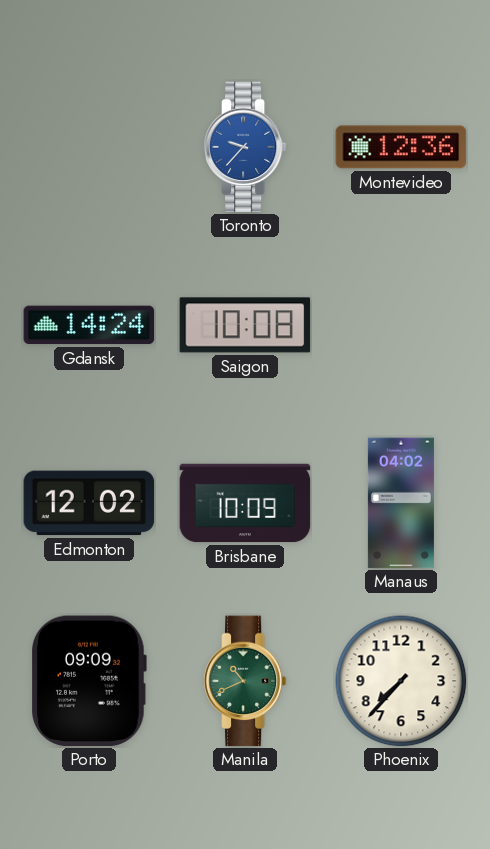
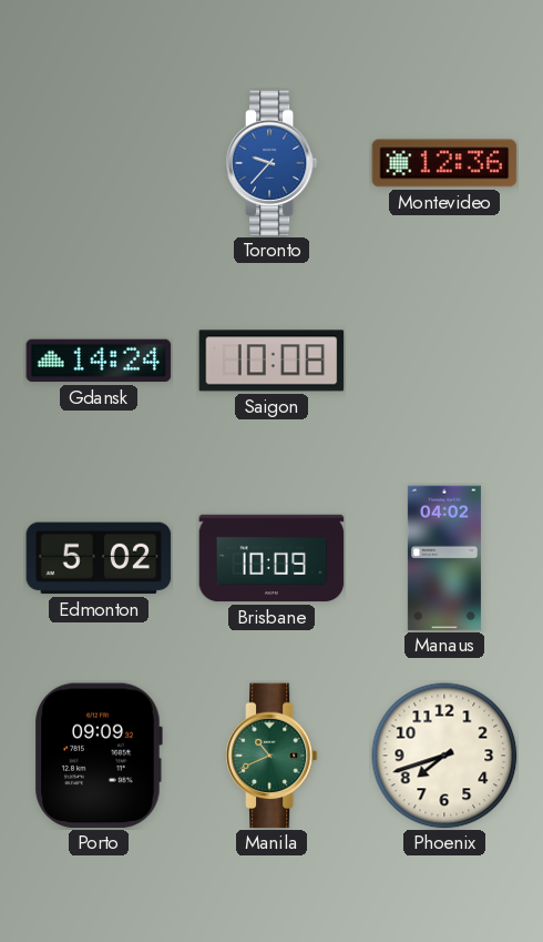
Edmonton: 12:02 -> 5:02 (99, 558)
Phoenix: 7:37 -> 7:42 (444, 756)
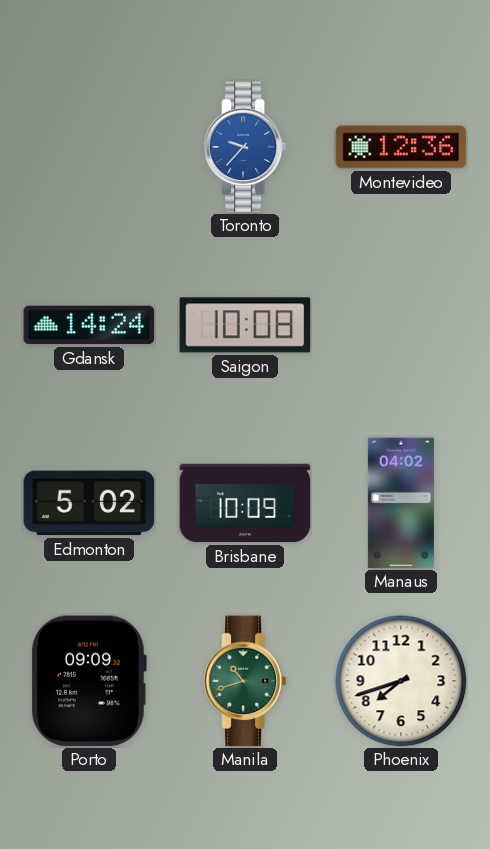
Manila: 10:41 -> 10:42 (245, 681)
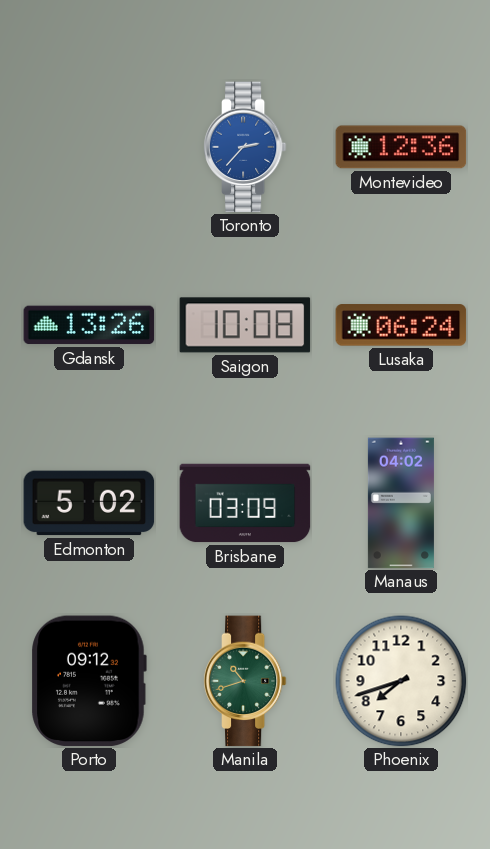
Toronto: 9:37 -> 2:37 (245, 147)
Gdansk: 14:24 -> 13:26 (89, 325)
Lusaka: none -> 06:24 (401, 325)
Brisbane: 10:09 -> 03:09 (245, 503)
Porto: 09:09 -> 09:12 (89, 681)
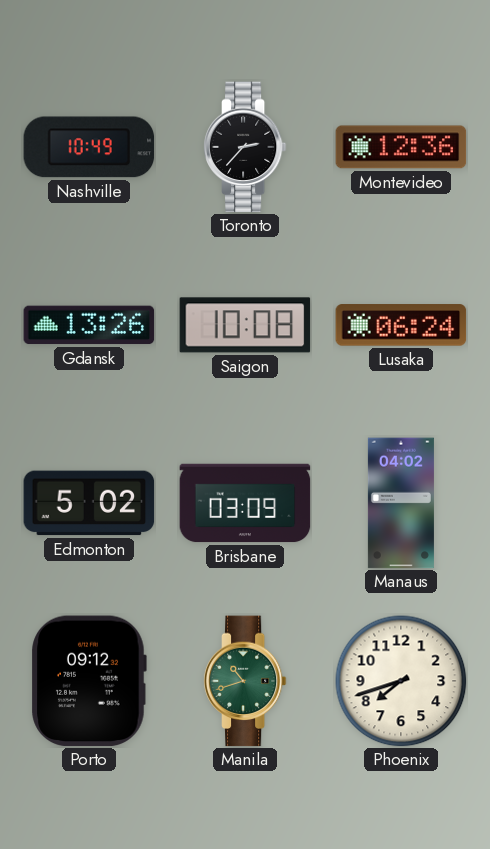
Nashville: none -> 10:49 (89, 147)
Toronto dial: blue -> black (245, 147)
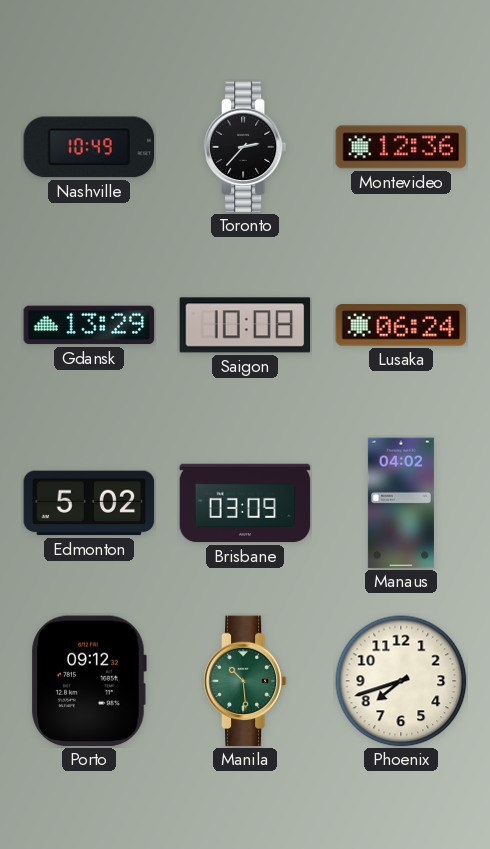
Gdansk: 13:26 -> 13:29 (89, 325)
Manila: 10:42 -> 10:29 (245, 681)
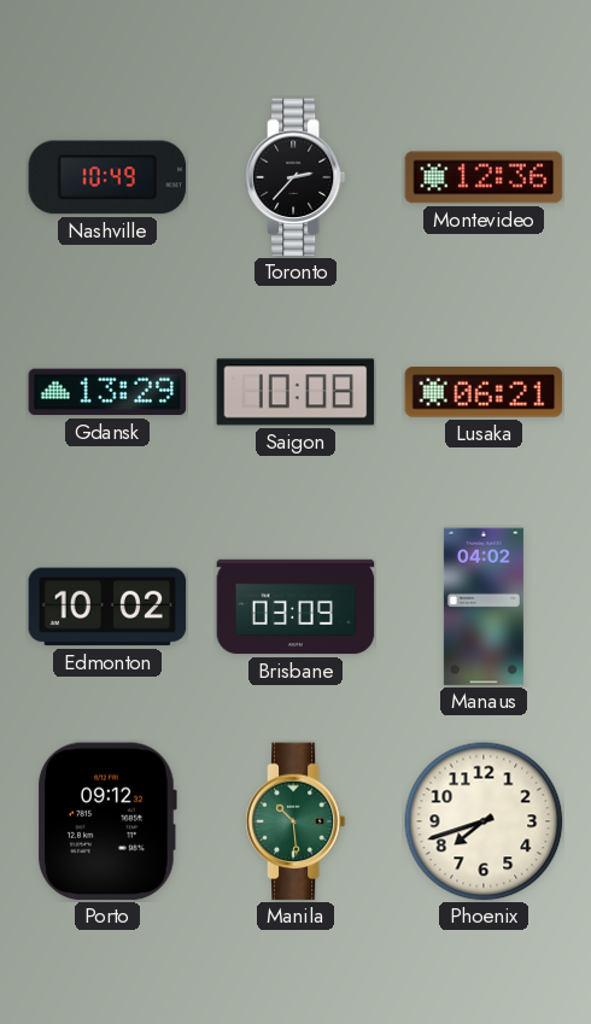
Lusaka: 06:24 -> 06:21 (484, 392)
Edmonton: 5:02 -> 10:02 (107, 607)
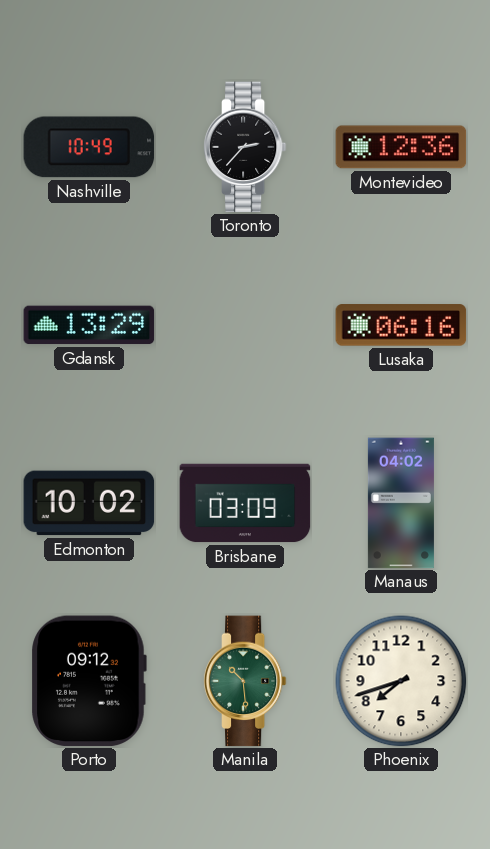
Saigon: 10:08 -> none (295, 392)
Lusaka: 06:21 -> 06:16 (401, 325)
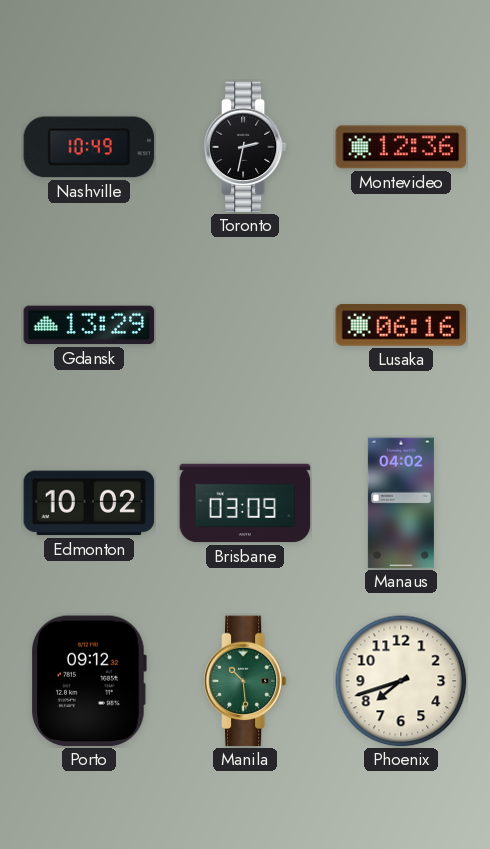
Toronto: 2:37 -> 2:32 (245, 147)
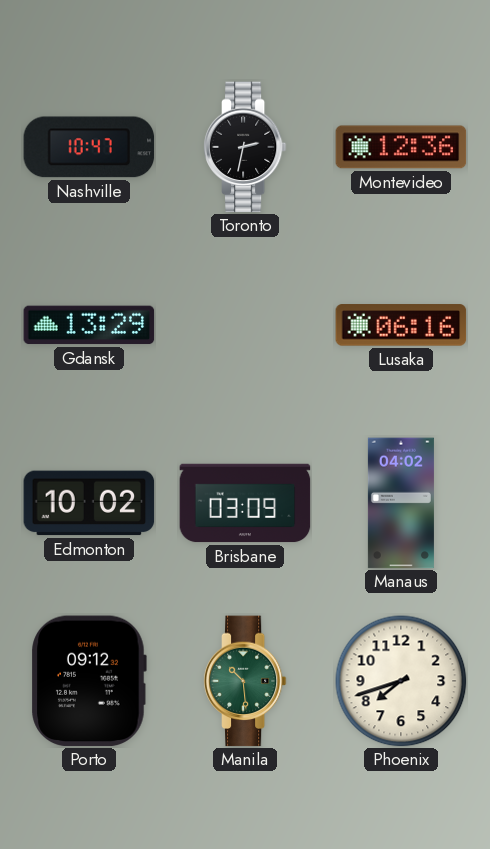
Nashville: 10:49 -> 10:47 (89, 147)
